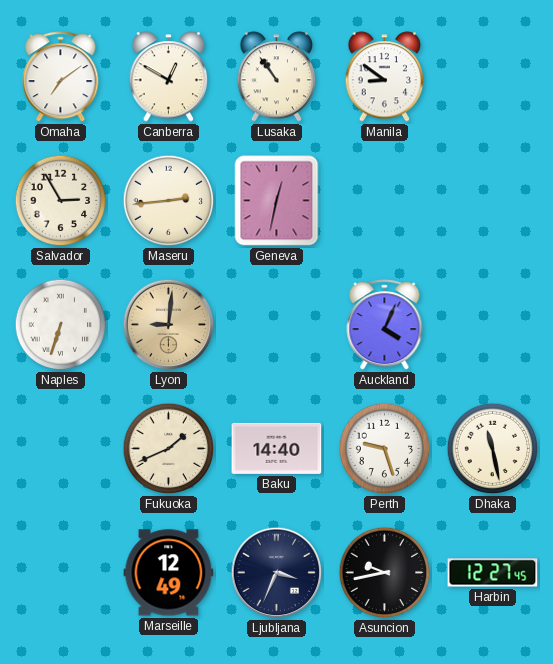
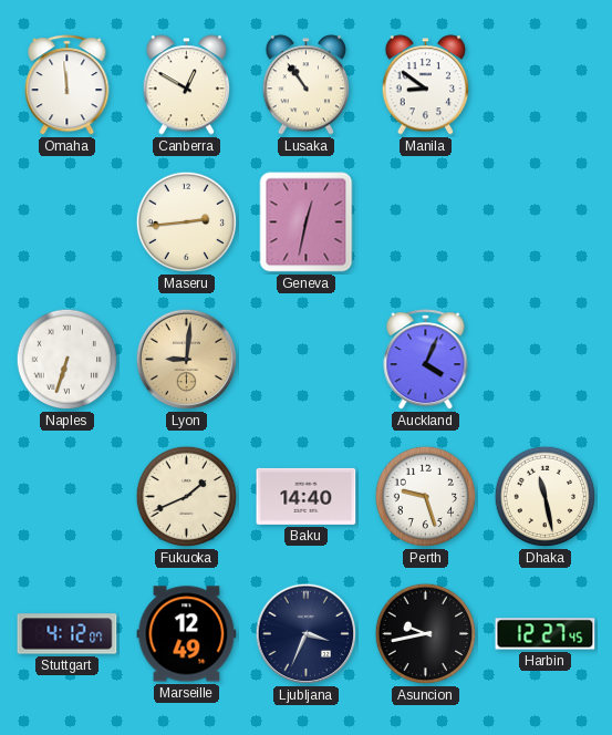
Omaha: 7:09 -> 11:59 (68, 85)
Salvador: 2:55 -> none (61, 201)
Stuttgart: none -> 4:12 (68, 634)
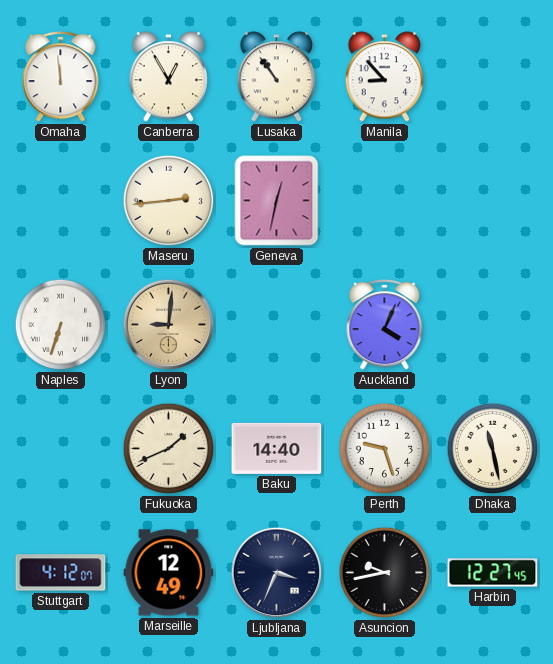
Canberra: 12:50 -> 12:55 (169, 77)
Manila: 8:51 -> 8:53 (385, 77)
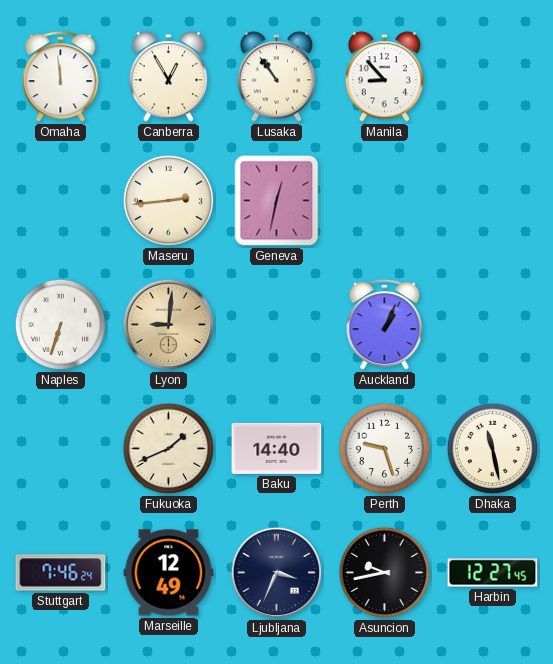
Auckland: 4:04 -> 1:04 (385, 325)
Stuttgart: 4:12 -> 7:46 (61, 573)
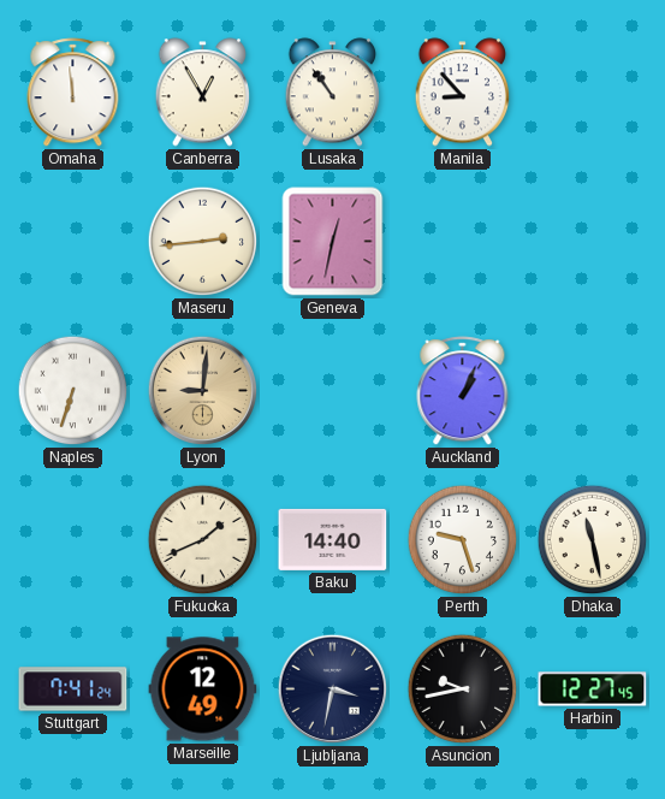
Stuttgart: 7:46 -> 7:41 (73, 689)
Ljubljana: 3:34 -> 3:32 (333, 689)
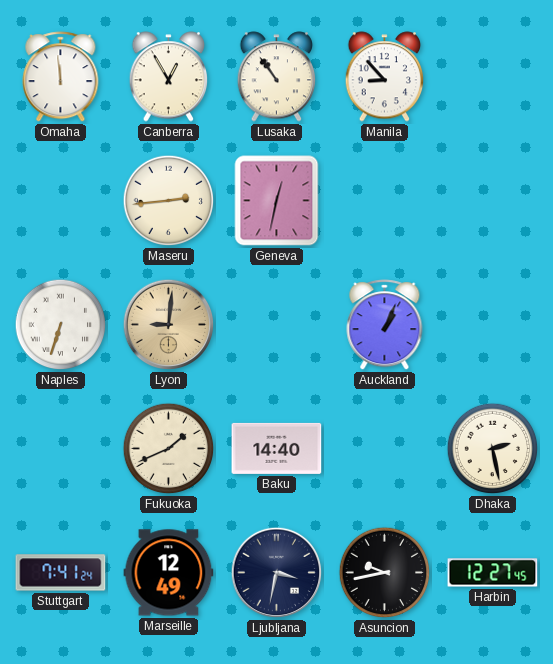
Perth: 9:27 -> none (463, 540)
Dhaka: 11:28 -> 2:28 (493, 449)
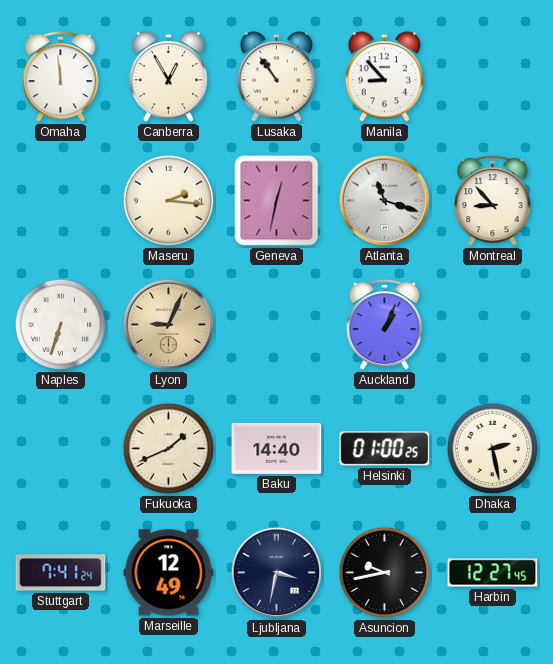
Maseru: 2:44 -> 2:16 (169, 201)
Atlanta: none -> 11:18 (385, 201)
Montreal: none -> 8:53 (493, 201)
Lyon: 9:01 -> 9:04 (169, 325)
Helsinki: none -> 01:00 (385, 449)
